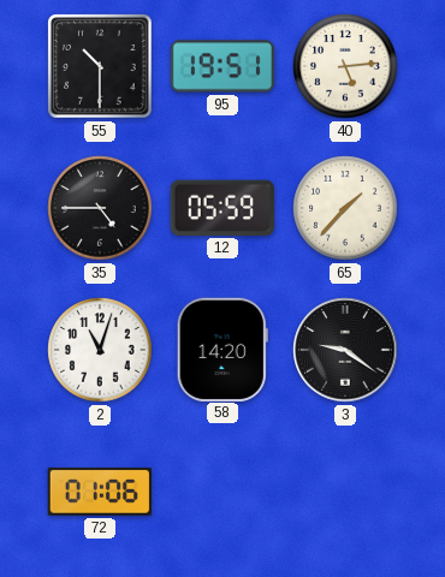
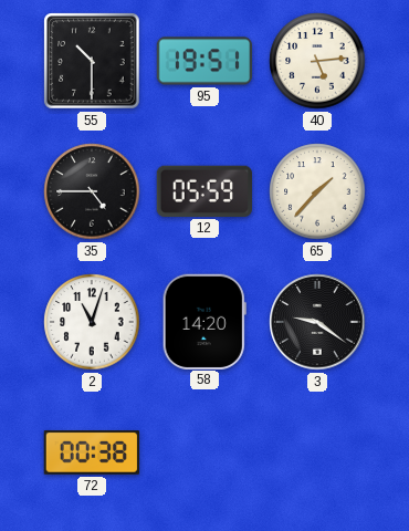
72: 01:06 -> 00:38 (92, 454)
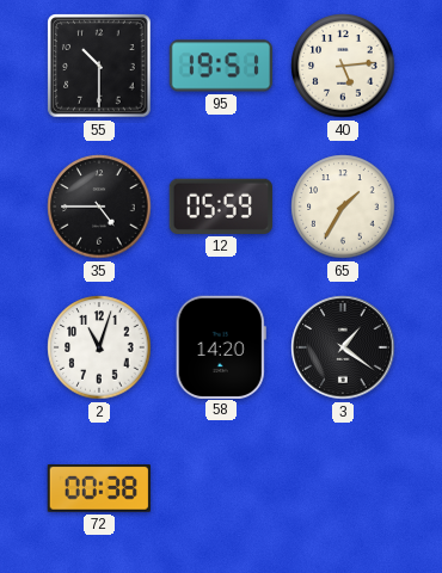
65: 1:37 -> 1:35 (343, 207)
3: 9:21 -> 1:21 (343, 347)
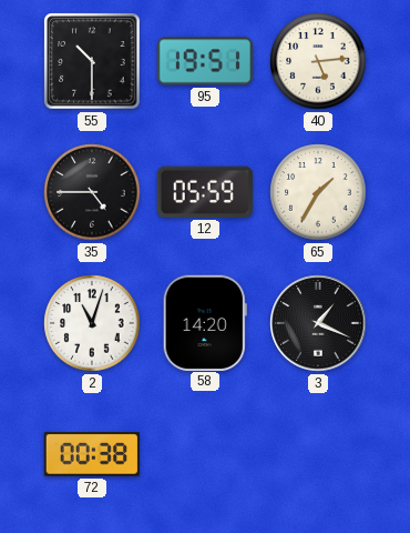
3: 1:21 -> 1:19 (318, 323)
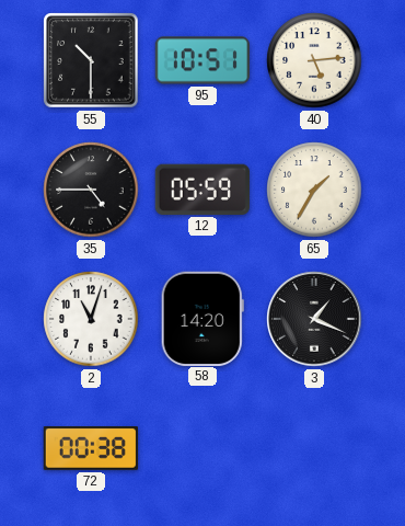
95: 19:51 -> 10:51 (201, 60)
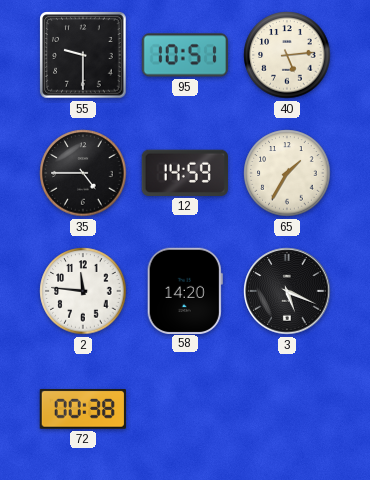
55: 10:30 -> 9:30 (83, 55)
12: 05:59 -> 14:59 (185, 173)
2: 11:03 -> 11:46 (83, 291)
3: 1:19 -> 5:19 (287, 291)
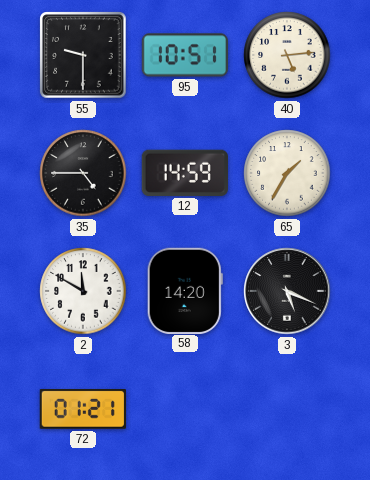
2: 11:46 -> 11:50 (83, 291)
72: 00:38 -> 01:21 (83, 410)
